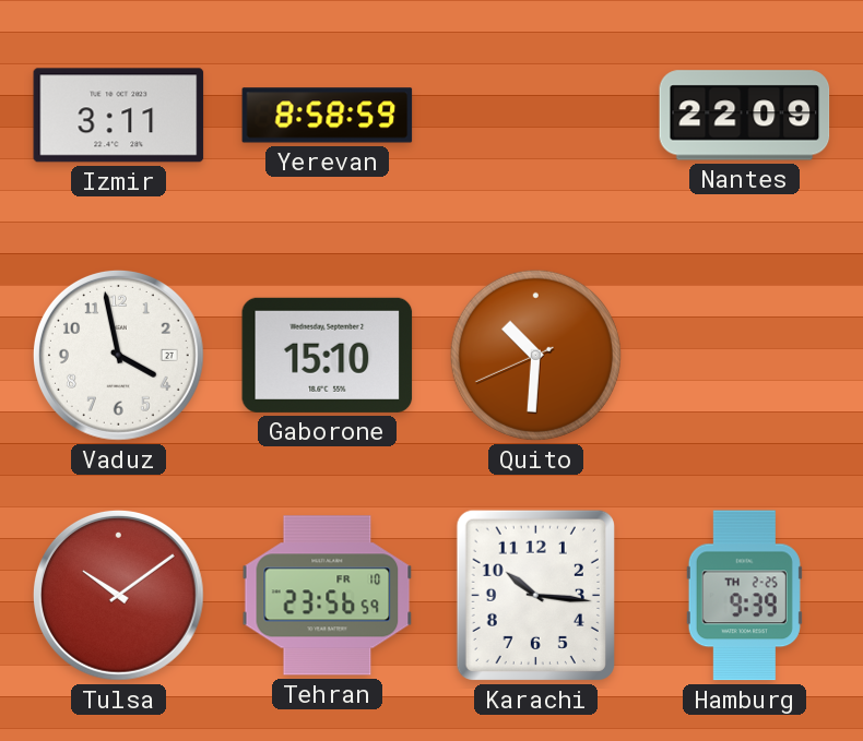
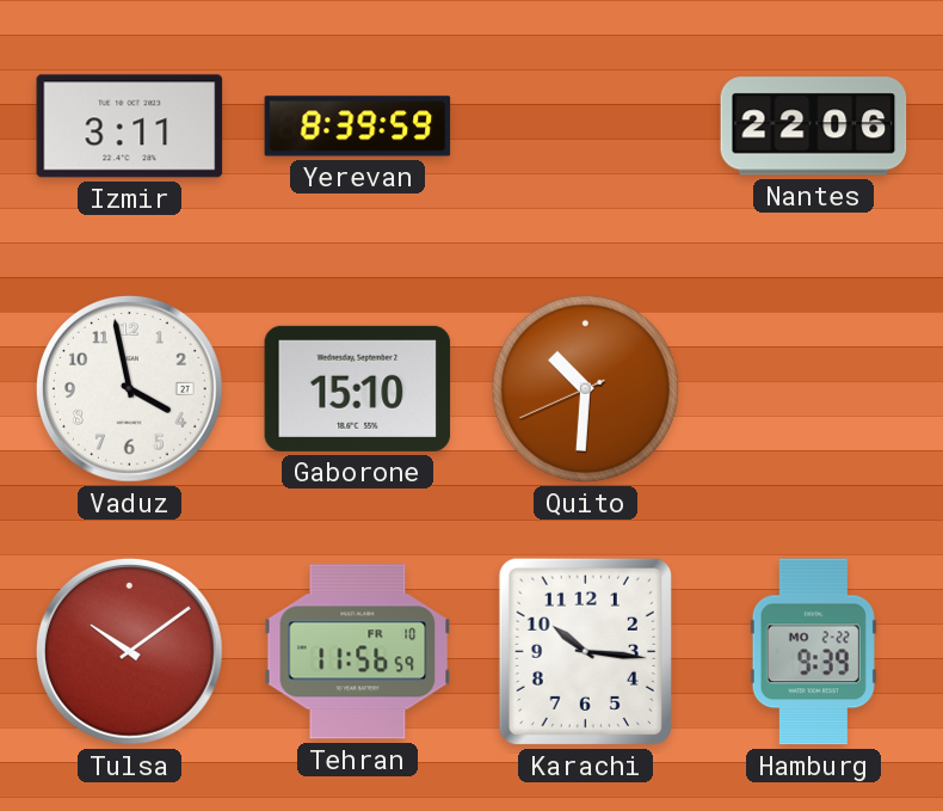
Yerevan: 8:58 -> 8:39 (358, 127)
Nantes: 22:09 -> 22:06 (814, 127)
Tehran: 23:56 -> 11:56 (358, 652)
Hamburg date: TH 2-25 -> MO 2-22 (813, 652)
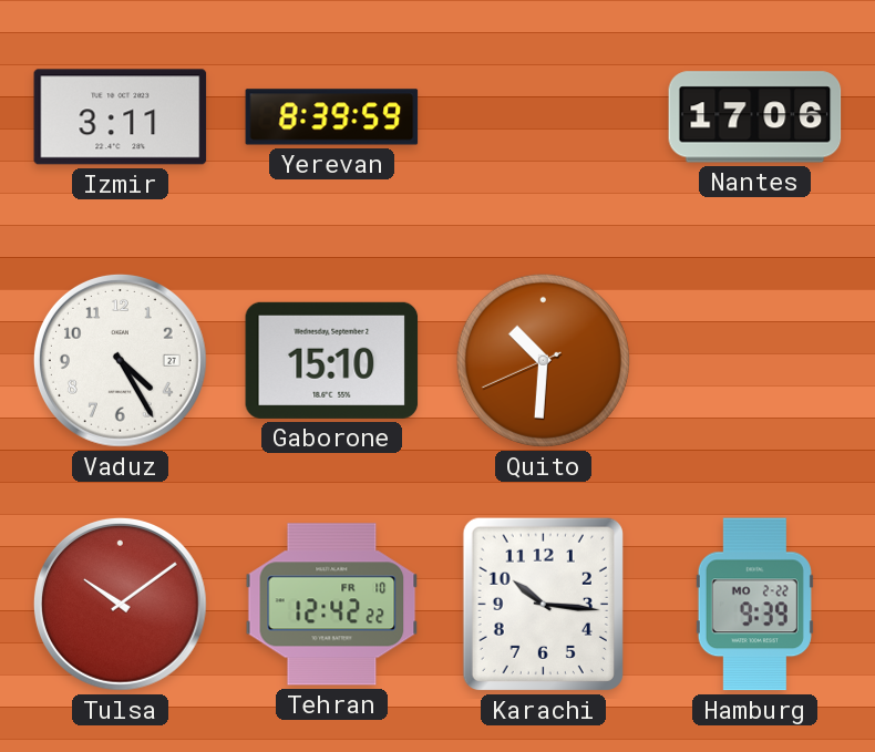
Nantes: 22:06 -> 17:06 (755, 117)
Vaduz: 3:58 -> 4:25 (121, 361)
Tehran: 11:56 -> 12:42 (332, 605)
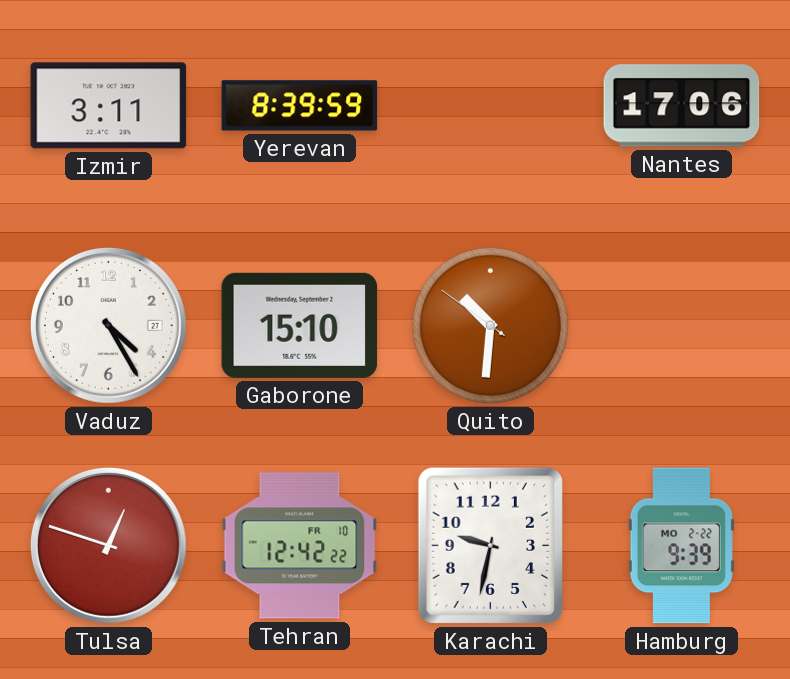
Quito: 10:30:41 -> 10:30:51 (490, 325)
Tulsa: 10:09 -> 12:48 (109, 546)
Karachi: 10:16 -> 9:32 (490, 545)
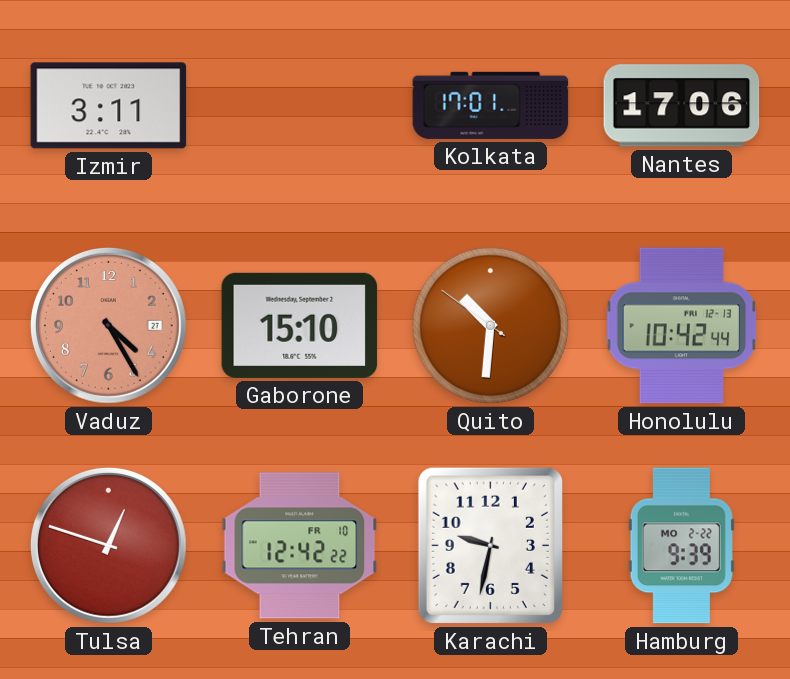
Yerevan: 8:39 -> none (300, 106)
Kolkata: none -> 17:01 (491, 105)
Vaduz dial: white -> salmon (109, 326)
Honolulu: none -> 10:42 (682, 326)
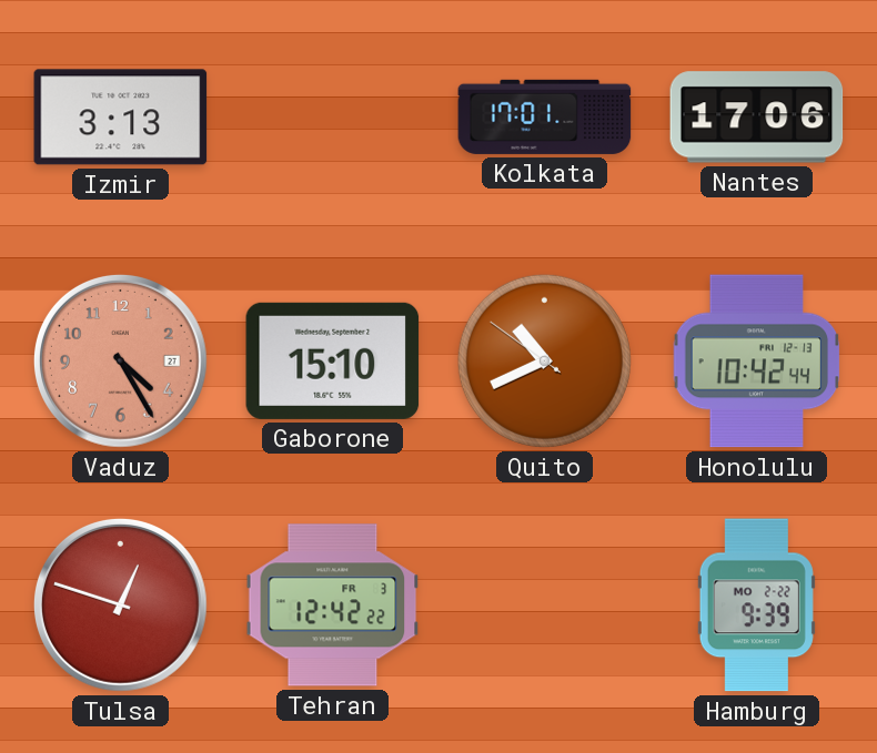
Izmir: 3:11 -> 3:13 (121, 118)
Quito: 10:30 -> 10:40 (544, 360)
Tehran date: FR 10 -> FR 3 (333, 606)
Karachi: 9:32 -> none (490, 545)
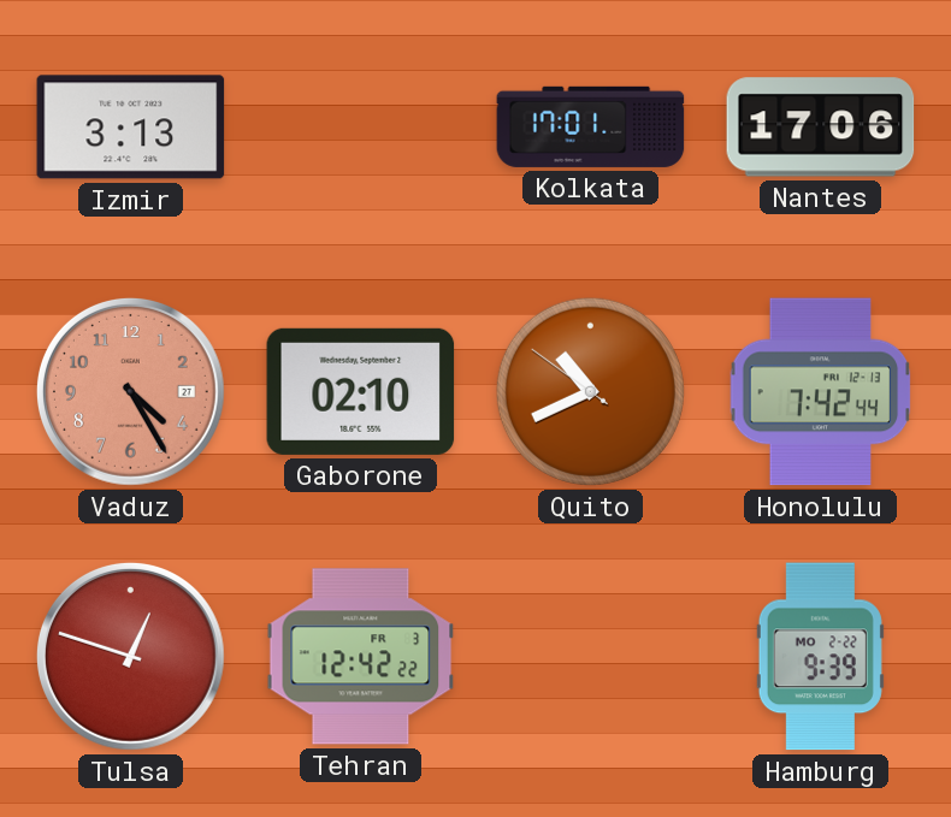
Gaborone: 15:10 -> 02:10 (361, 391)
Honolulu: 10:42 -> 7:42 (821, 392)
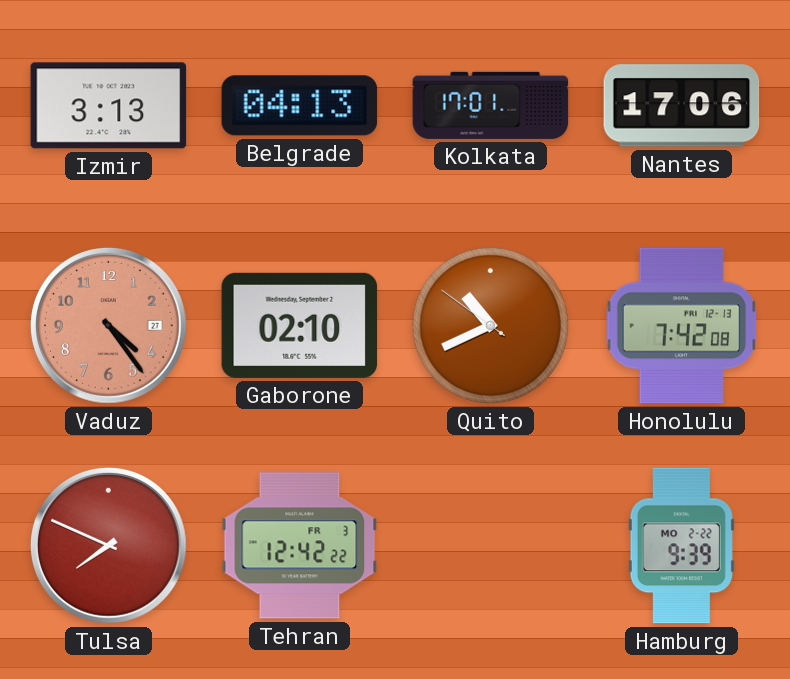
Belgrade: none -> 04:13 (300, 106)
Vaduz: 4:25 -> 4:24 (109, 326)
Honolulu: 7:42:44 -> 7:42:08 (682, 326)
Tulsa: 12:48 -> 7:49 (109, 546)
